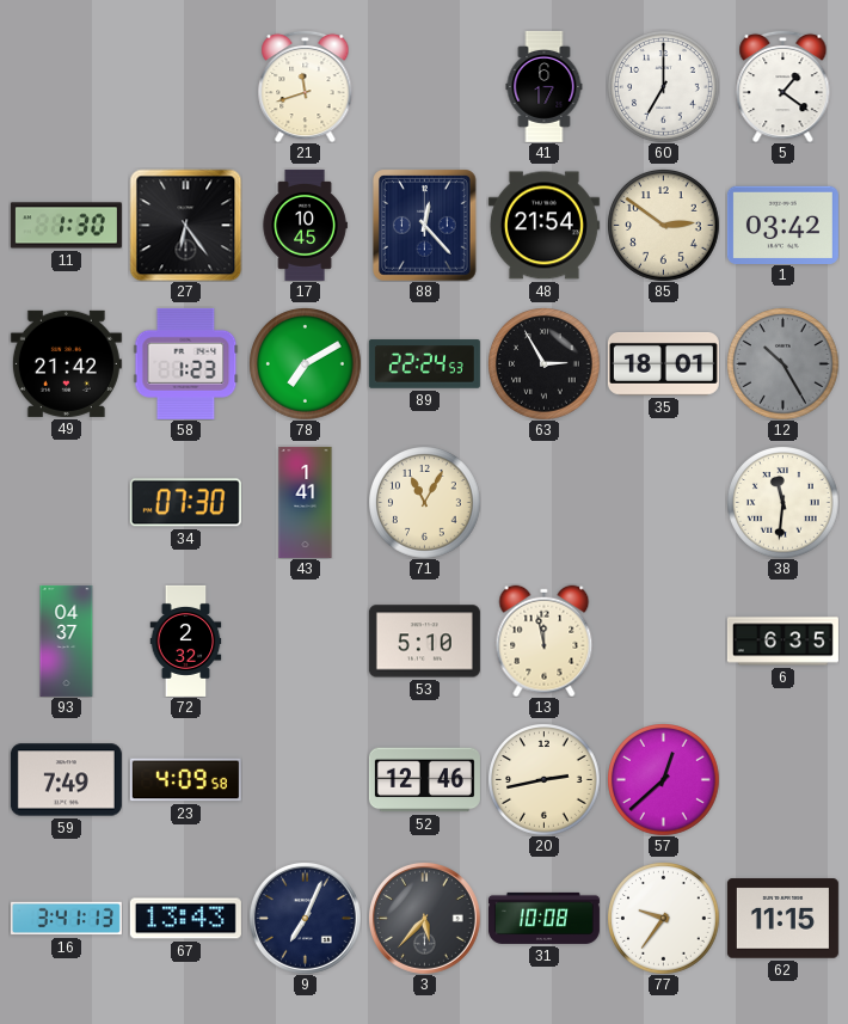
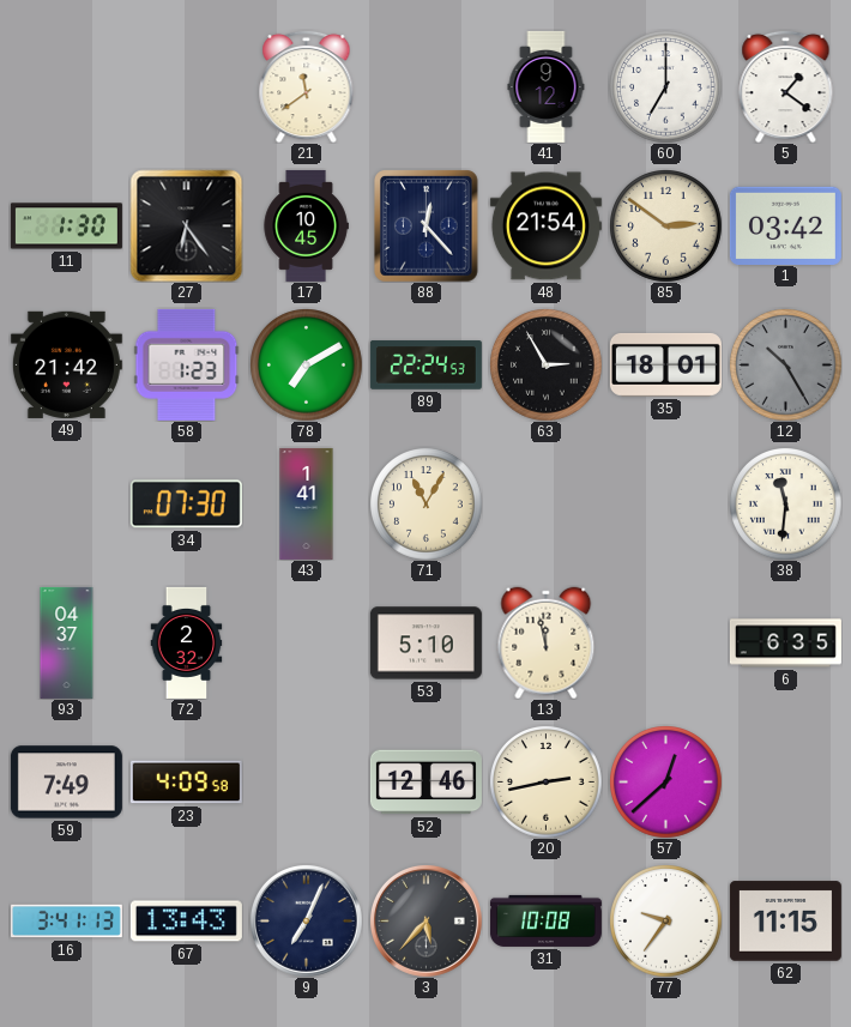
21: 11:42 -> 11:39 (307, 86)
41: 6:17 -> 9:12 (547, 86)
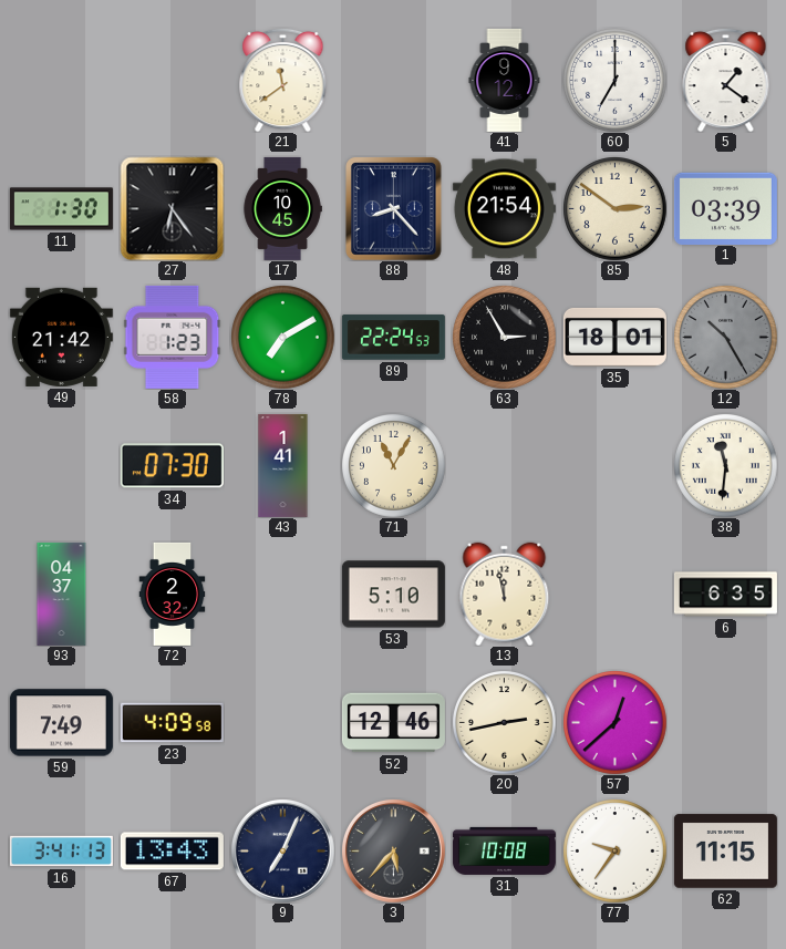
88: 12:23 -> 8:23 (394, 208)
1: 03:42 -> 03:39 (725, 208)
